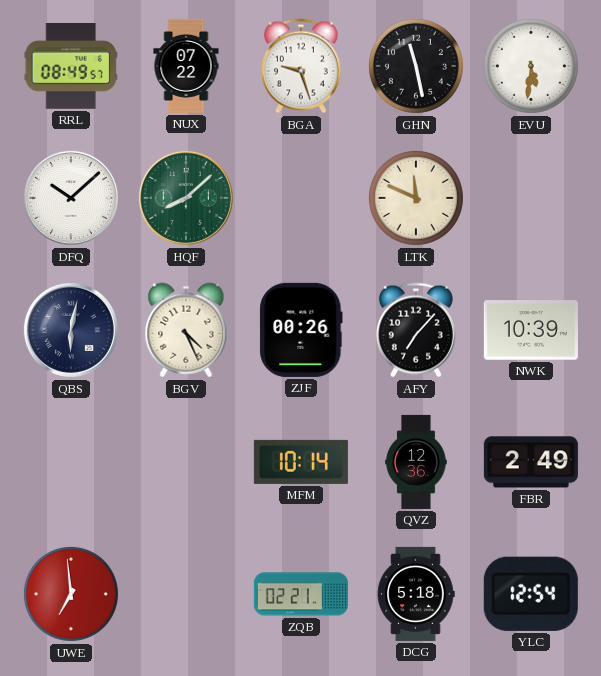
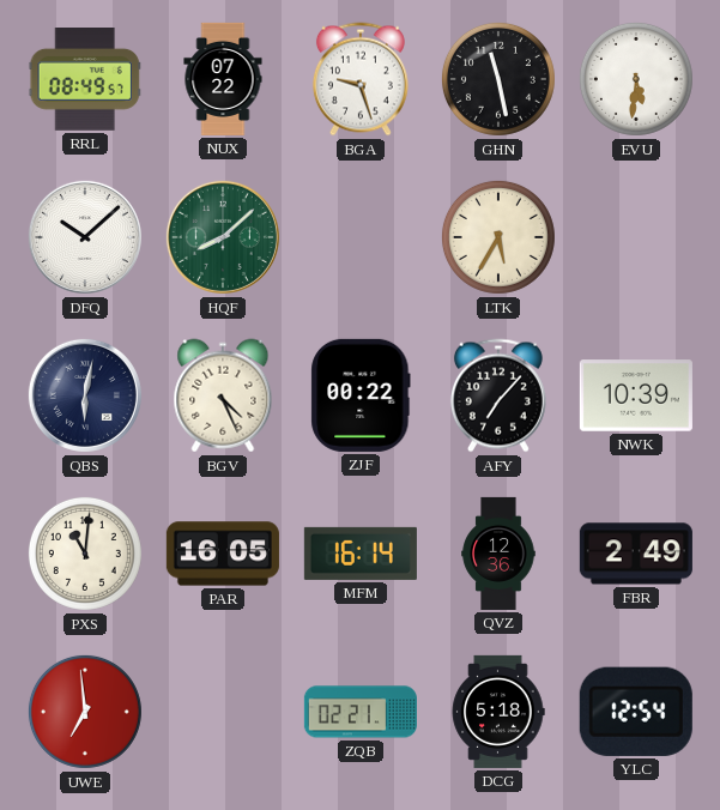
LTK: 11:49 -> 5:35 (498, 237)
ZJF: 00:26 -> 00:22 (361, 395)
PXS: none -> 11:01 (85, 554)
PAR: none -> 16:05 (223, 554)
MFM: 10:14 -> 16:14 (361, 554)
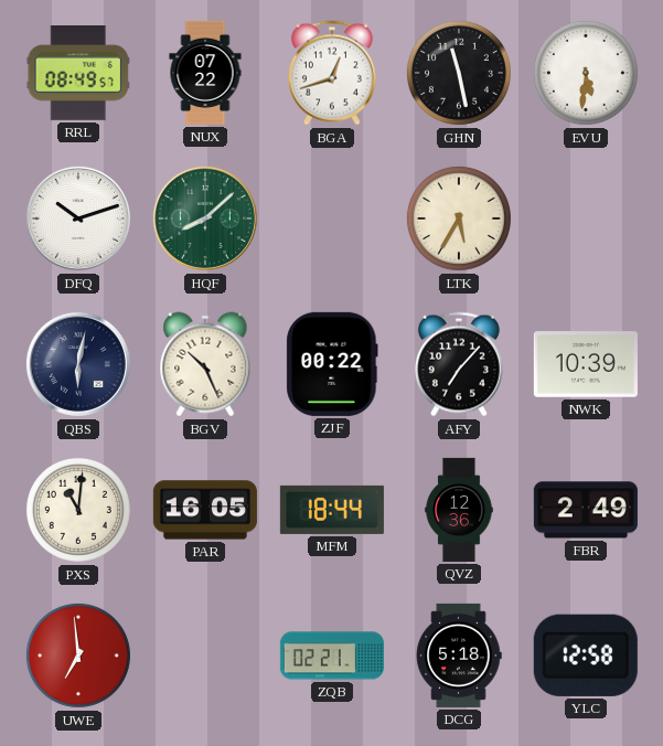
BGA: 9:27 -> 12:42 (332, 73)
DFQ: 10:08 -> 10:12 (78, 219)
BGV: 4:26 -> 10:26 (205, 364)
MFM: 16:14 -> 18:44 (332, 510)
YLC: 12:54 -> 12:58 (586, 656)
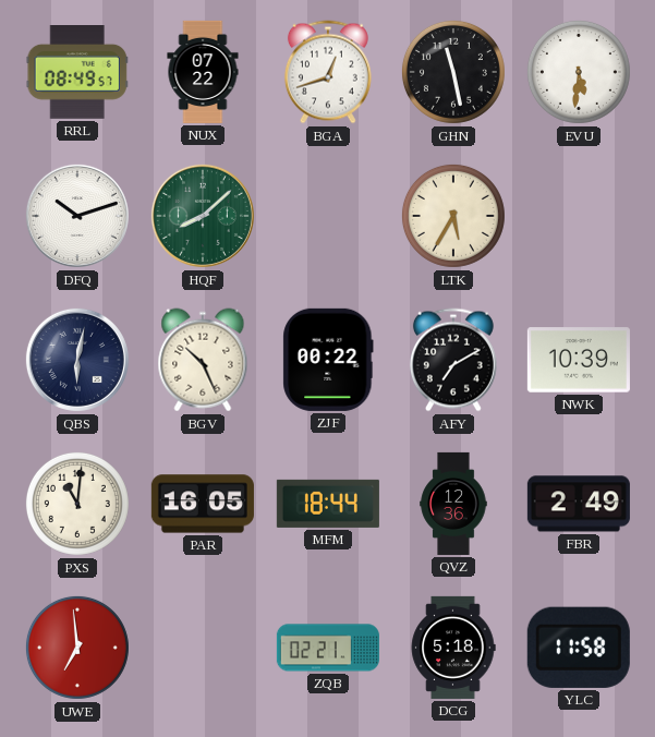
AFY: 7:07 -> 7:10 (453, 360)
YLC: 12:58 -> 11:58 (579, 648)
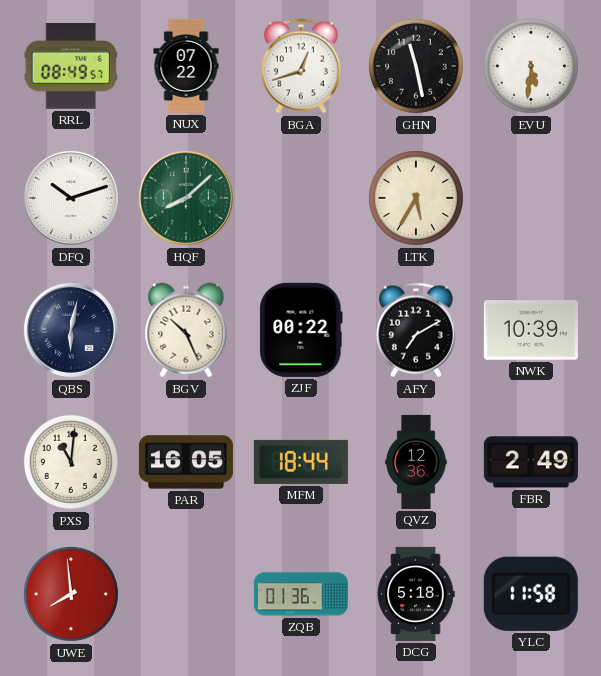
UWE: 6:59 -> 7:59 (71, 594)
ZQB: 02:21 -> 01:36 (301, 594)
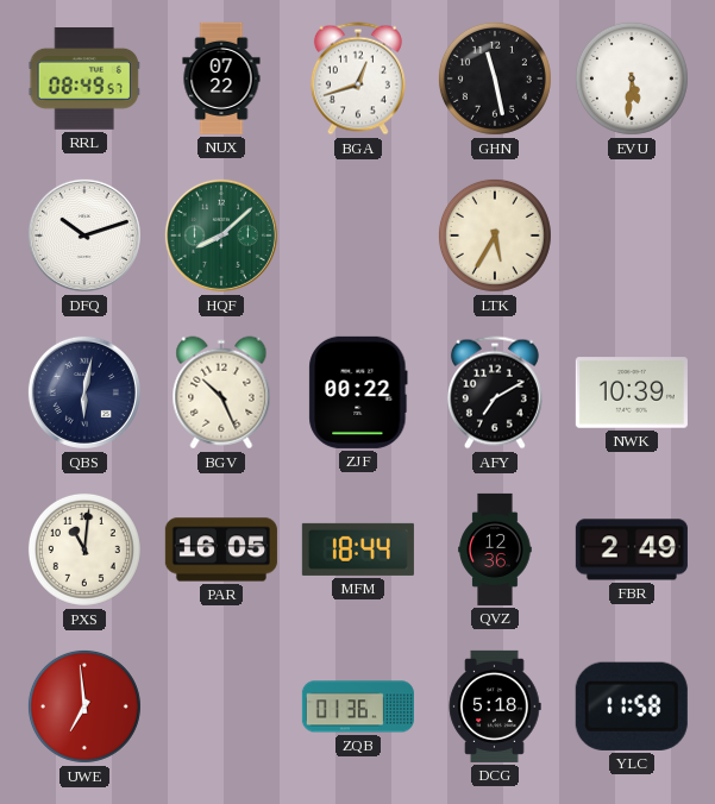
UWE: 7:59 -> 6:59 (84, 706)
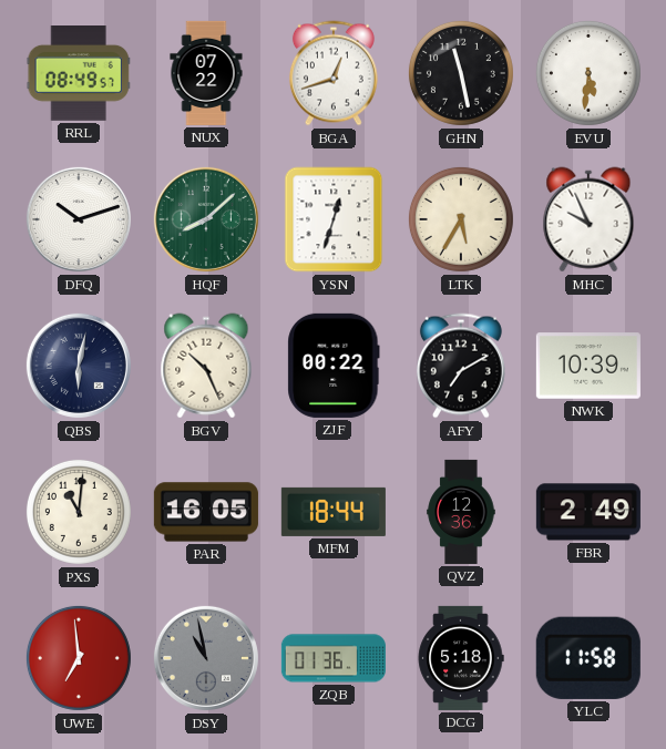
YSN: none -> 12:33 (334, 219)
MHC: none -> 9:56 (588, 219)
DSY: none -> 10:58 (206, 658)
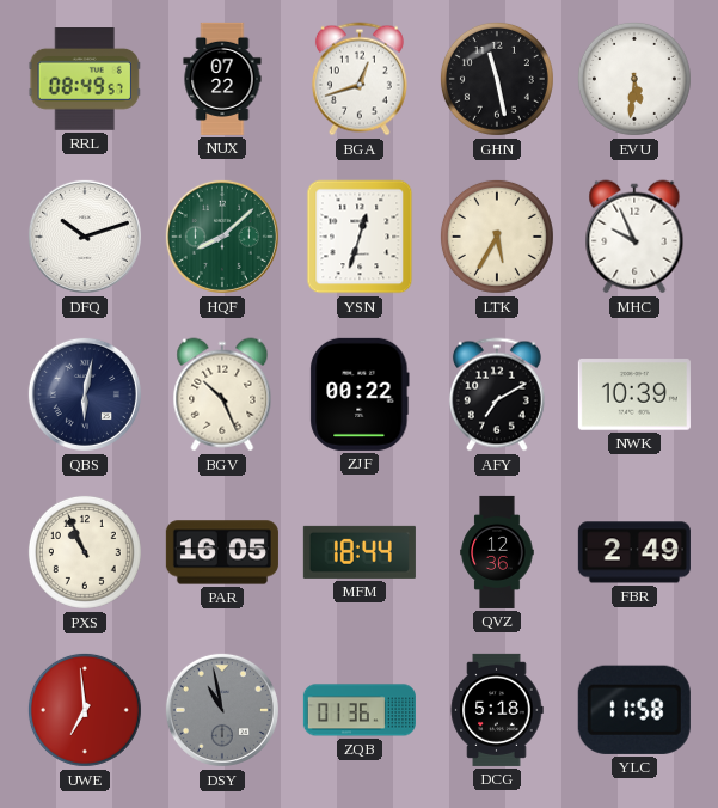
PXS: 11:01 -> 10:56 (85, 552)
